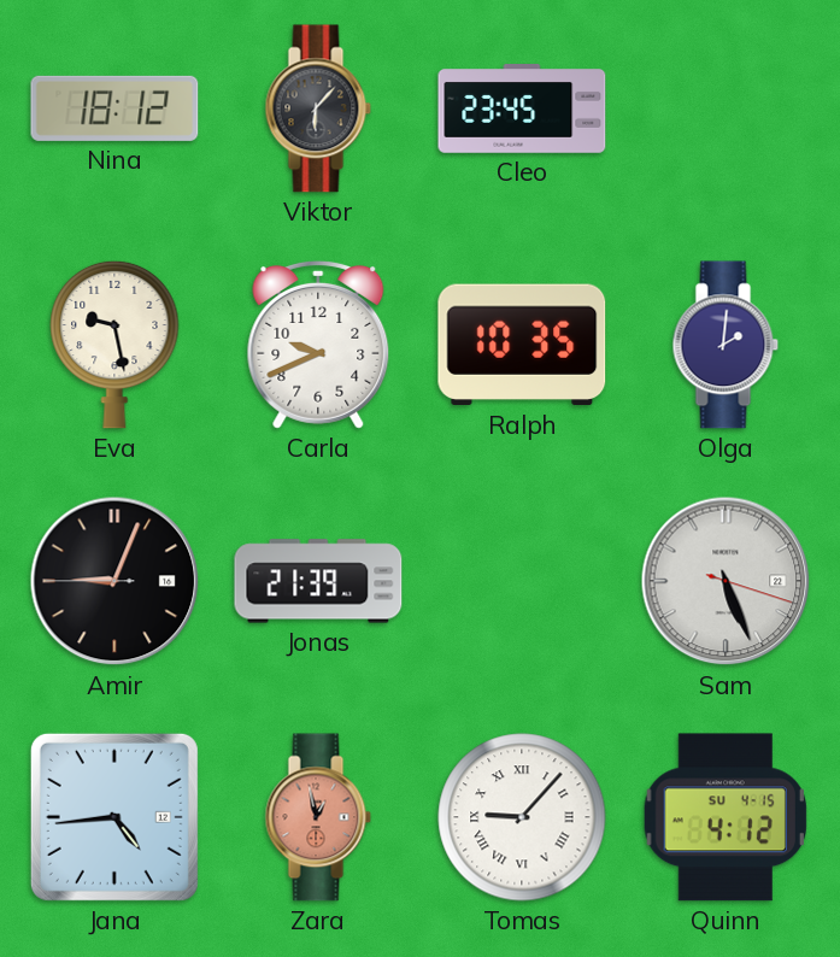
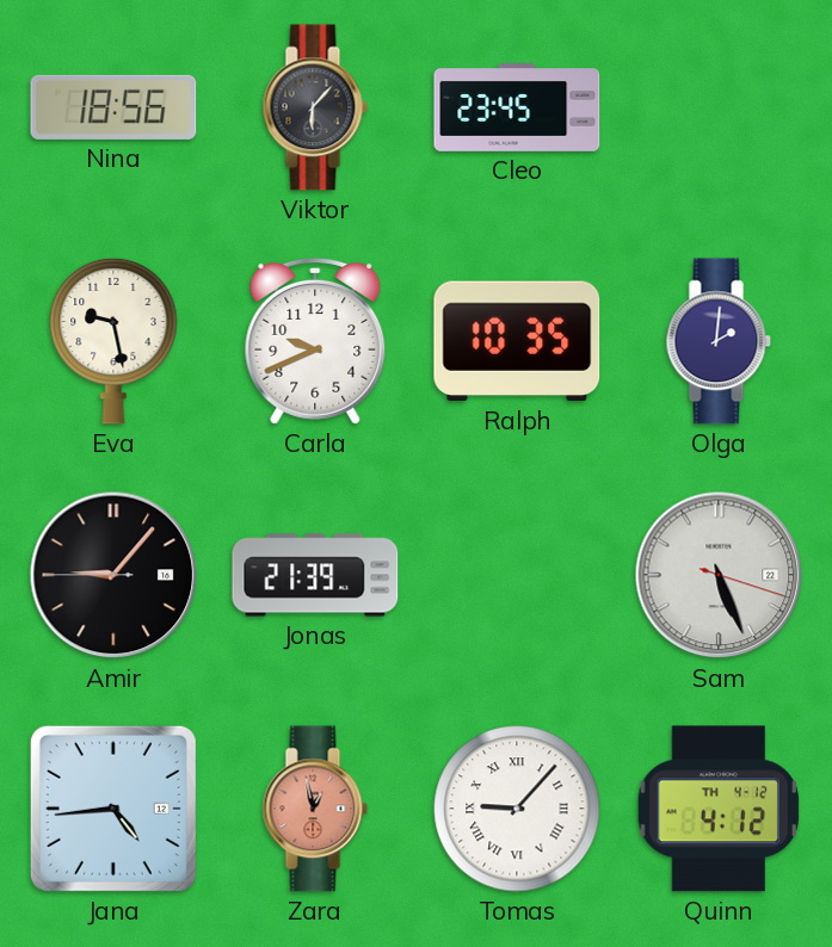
Nina: 18:12 -> 18:56 (113, 107)
Amir: 9:03 -> 9:06 (113, 575)
Quinn date: SU 4-15 -> TH 4-12 (719, 809)
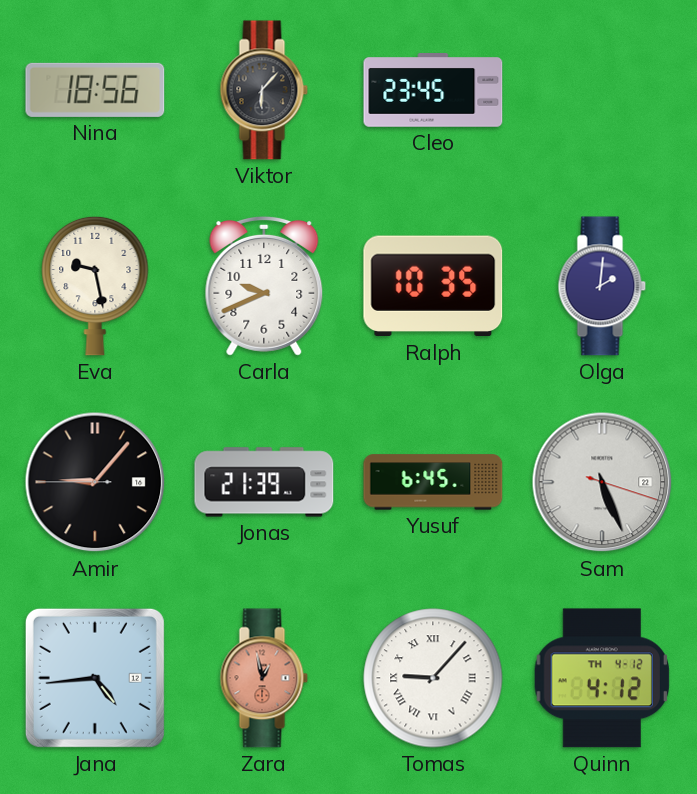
Yusuf: none -> 6:45 (433, 482)
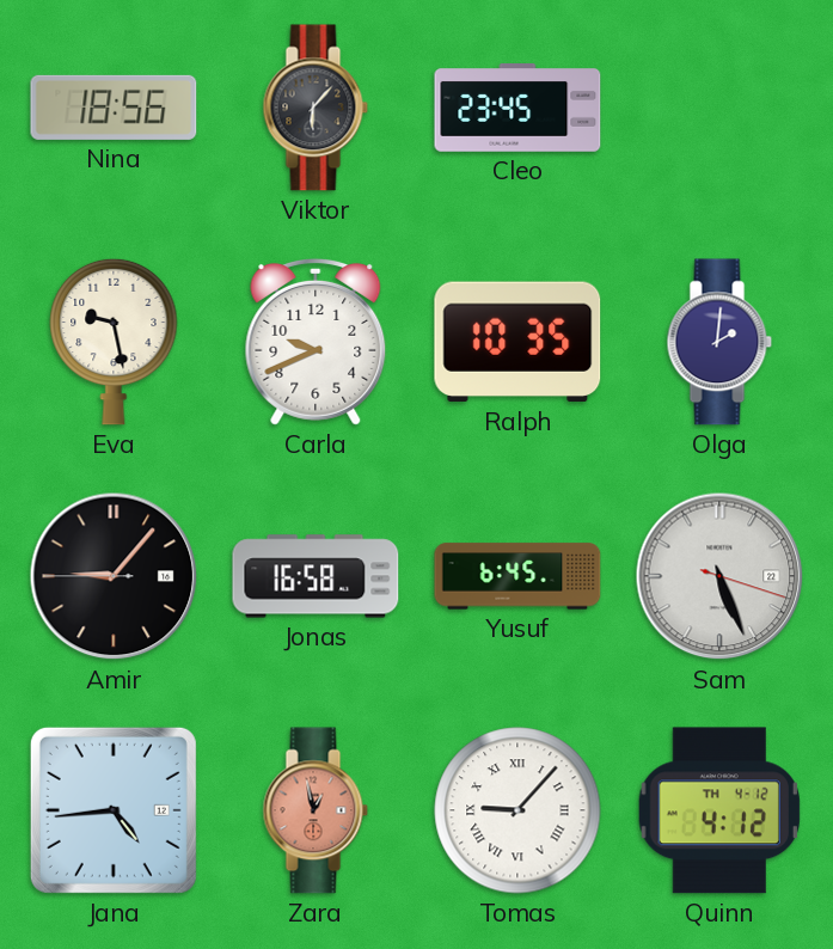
Jonas: 21:39 -> 16:58 (316, 576)
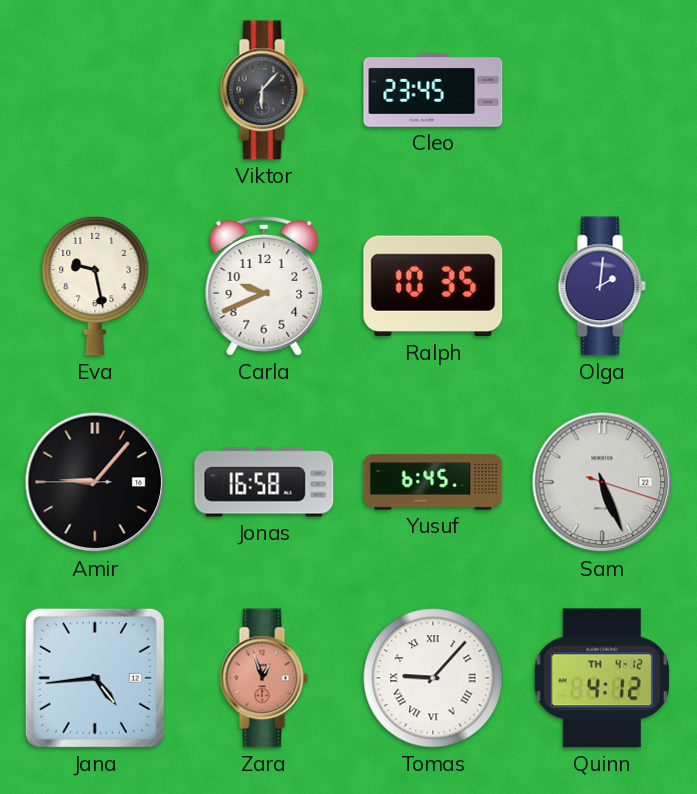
Nina: 18:56 -> none (114, 108)
Zara: 12:58 -> 12:57 (264, 678)
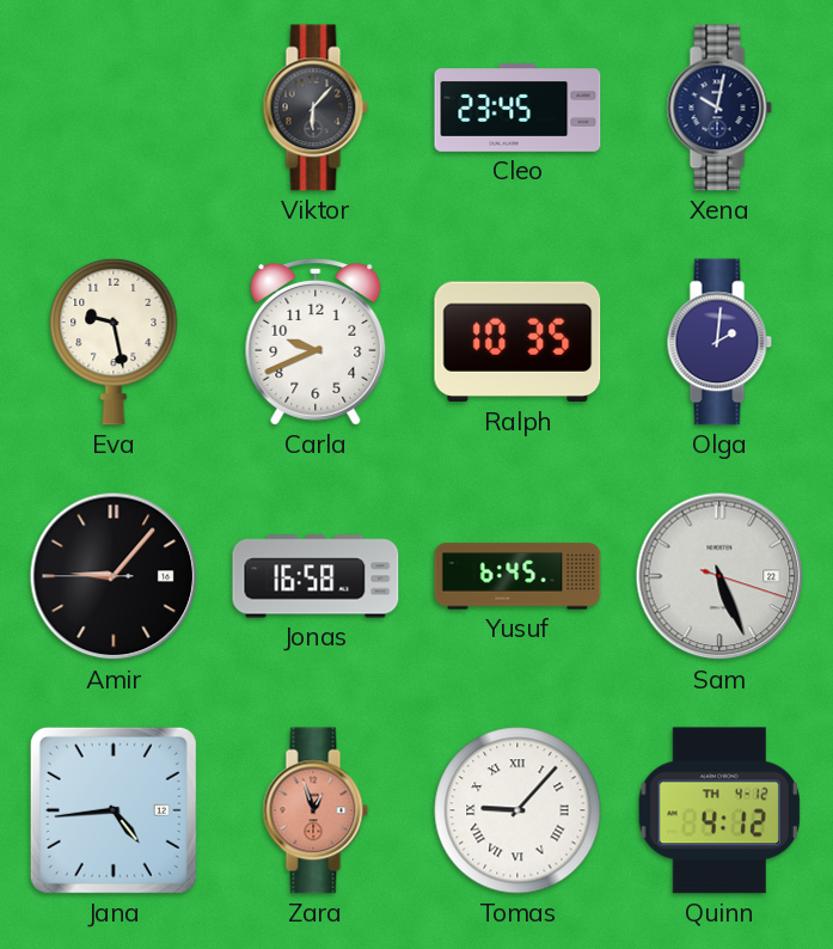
Xena: none -> 10:02 (719, 108)
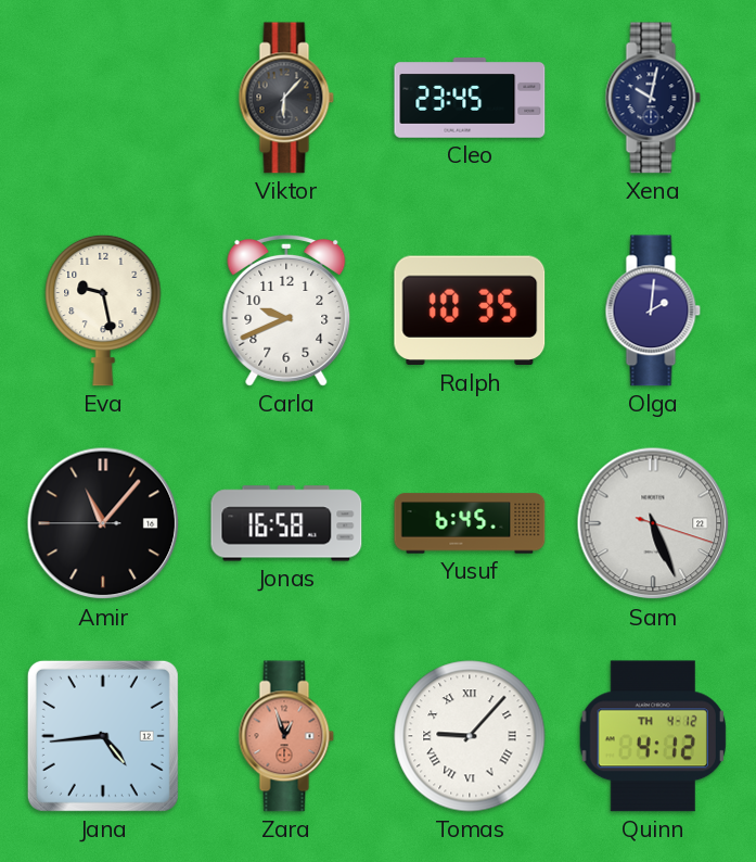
Amir: 9:06 -> 11:06 (103, 523)
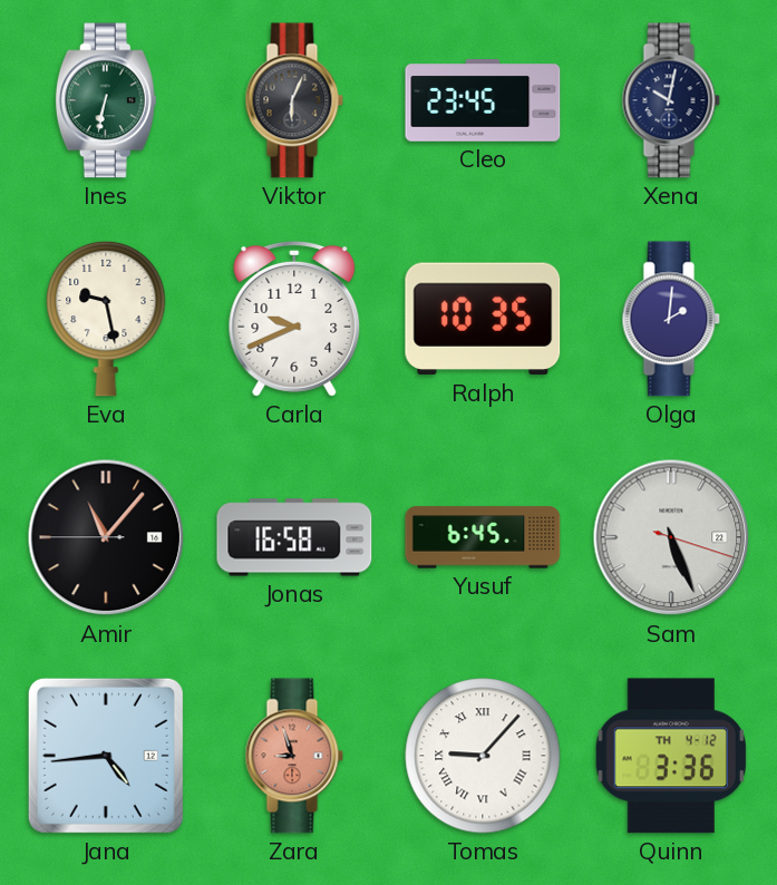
Ines: none -> 6:32 (106, 100)
Viktor: 6:07 -> 6:04 (294, 100)
Zara: 12:57 -> 8:57 (294, 756)
Quinn: 4:12 -> 3:36 (671, 756)
